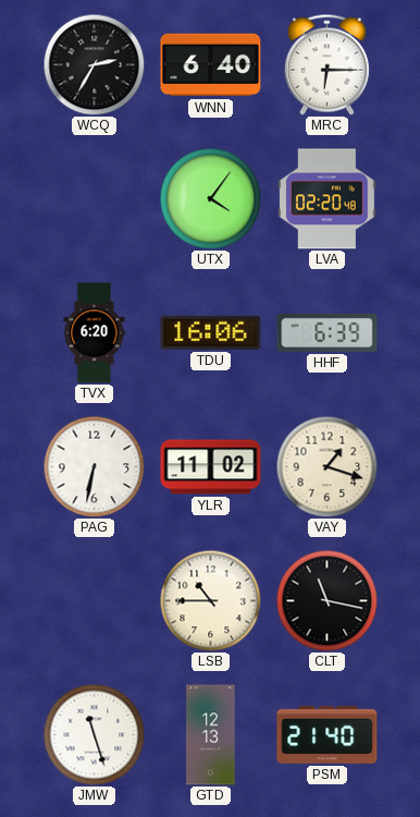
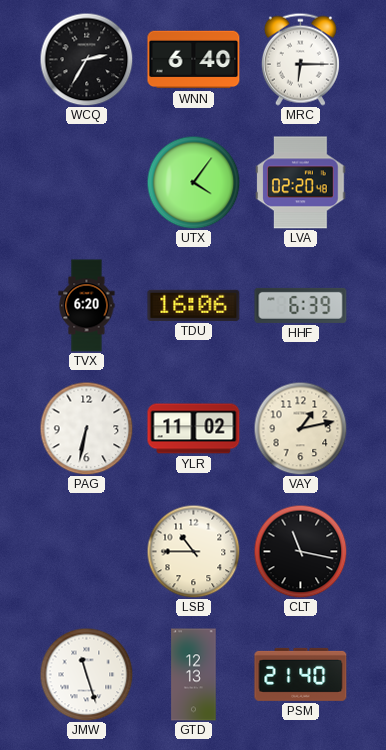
VAY: 1:18 -> 1:13 (300, 428)
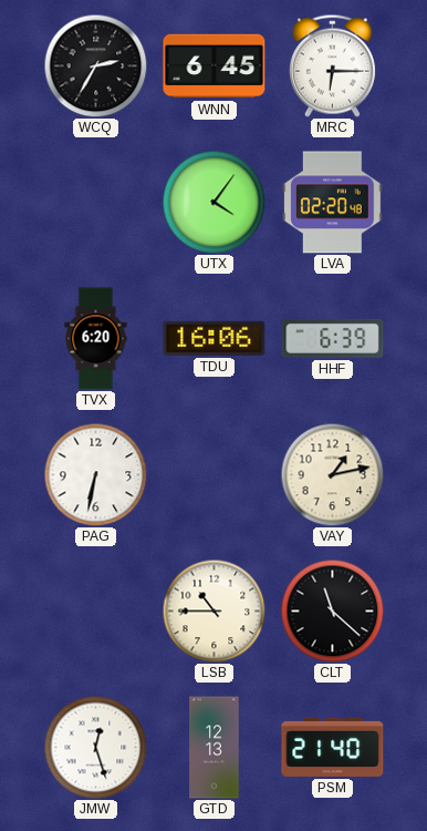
WNN: 6:40 -> 6:45 (215, 66)
YLR: 11:02 -> none (194, 429)
CLT: 11:17 -> 11:22 (332, 611)
JMW: 11:27 -> 12:27 (95, 747)
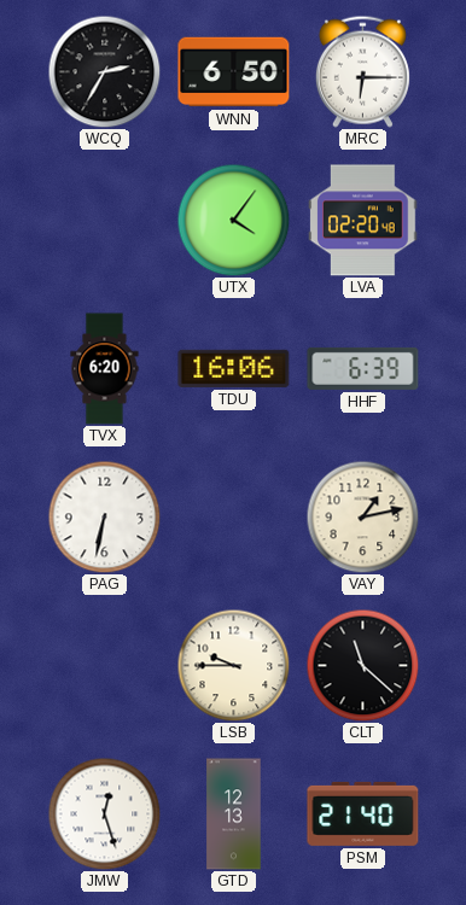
WNN: 6:45 -> 6:50 (234, 72)
LSB: 10:45 -> 9:45 (233, 665)
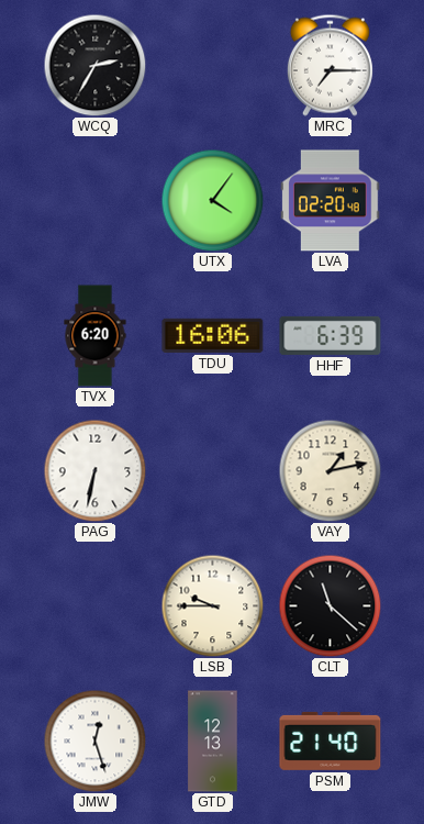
WNN: 6:50 -> none (234, 72)
MRC: 6:15 -> 7:15 (330, 65)
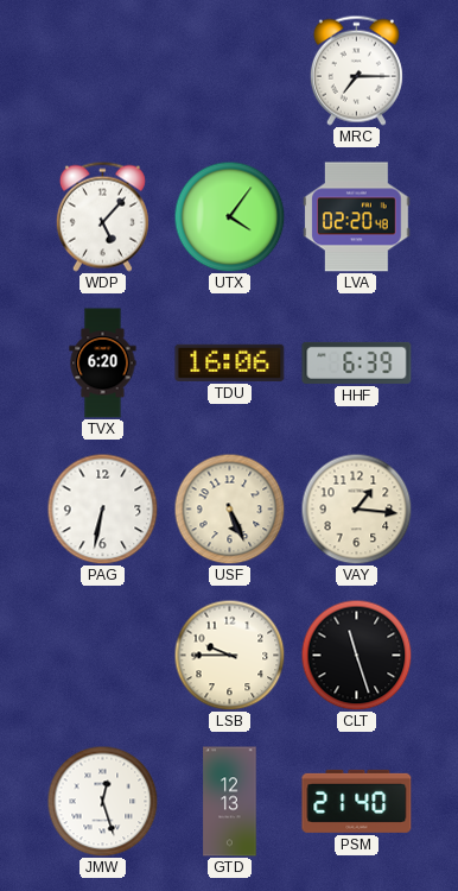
WCQ: 2:35 -> none (94, 65)
WDP: none -> 5:07 (102, 216)
USF: none -> 5:26 (229, 508)
VAY: 1:13 -> 1:16 (356, 508)
CLT: 11:22 -> 11:27 (356, 655)
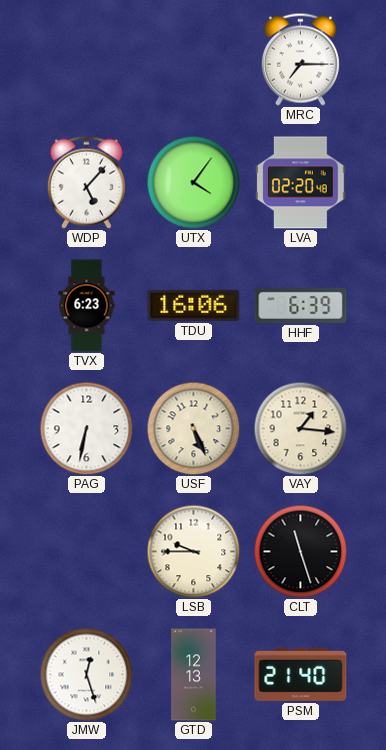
TVX: 6:20 -> 6:23 (87, 306)
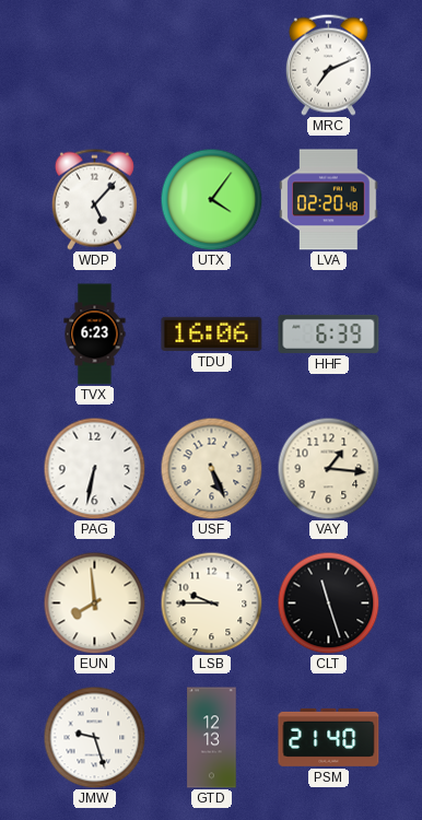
MRC: 7:15 -> 7:11 (328, 65)
EUN: none -> 7:59 (94, 602)
JMW: 12:27 -> 9:27 (94, 737)
